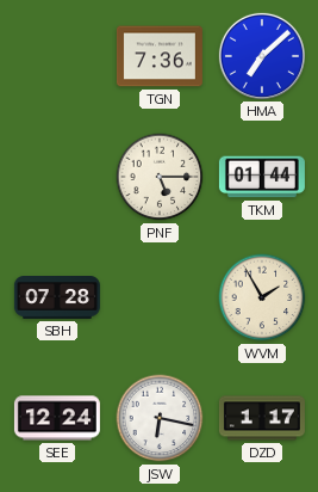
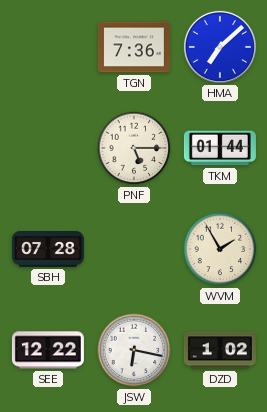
SEE: 12:24 -> 12:22 (48, 350)
DZD: 1:17 -> 1:02 (220, 350)
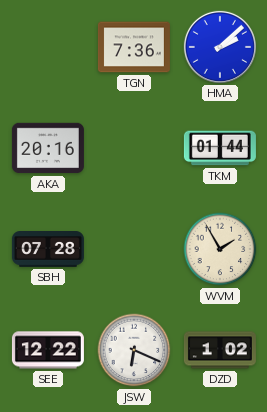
HMA: 7:08 -> 2:08 (220, 47)
AKA: none -> 20:16 (48, 148)
PNF: 5:15 -> none (134, 148)
JSW: 6:17 -> 6:19 (134, 350)
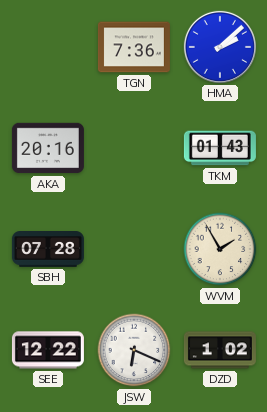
TKM: 01:44 -> 01:43 (220, 148)
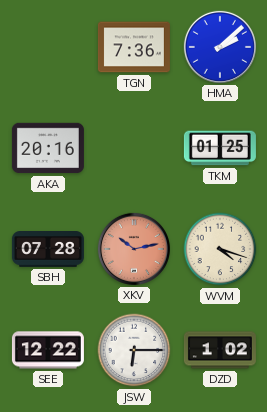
TKM: 01:43 -> 01:25 (220, 148)
XKV: none -> 10:13 (134, 249)
WVM: 1:55 -> 4:18 (220, 249)
JSW: 6:19 -> 6:15 (134, 350)
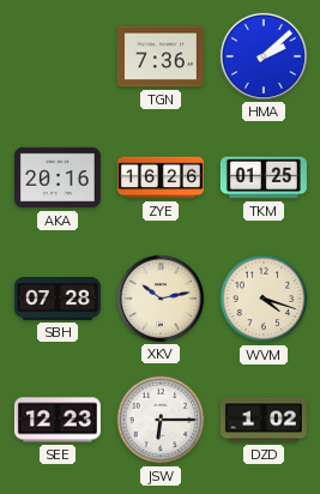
ZYE: none -> 16:26 (161, 177)
XKV dial: salmon -> cream (161, 299)
SEE: 12:22 -> 12:23 (58, 420)
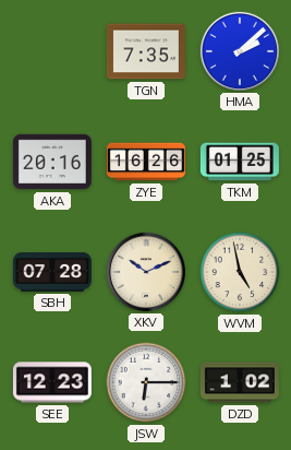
TGN: 7:36 -> 7:35 (146, 51)
XKV: 10:13 -> 10:11 (146, 272)
WVM: 4:18 -> 4:58 (240, 272)
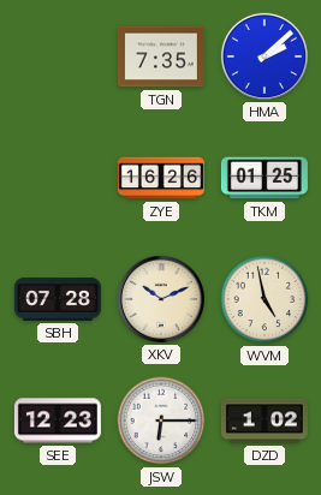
AKA: 20:16 -> none (52, 162)
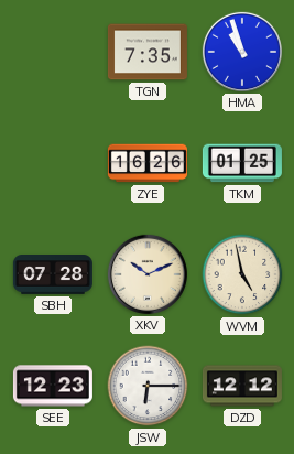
HMA: 2:08 -> 10:57 (242, 52)
DZD: 1:02 -> 12:12 (242, 386)
